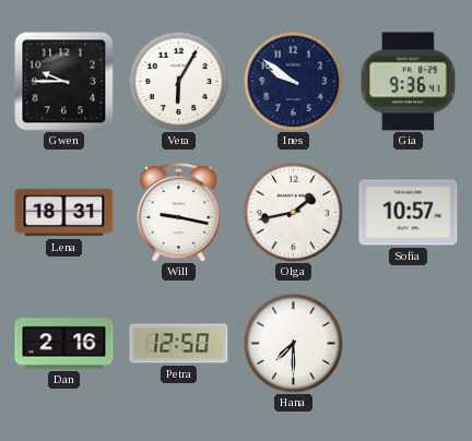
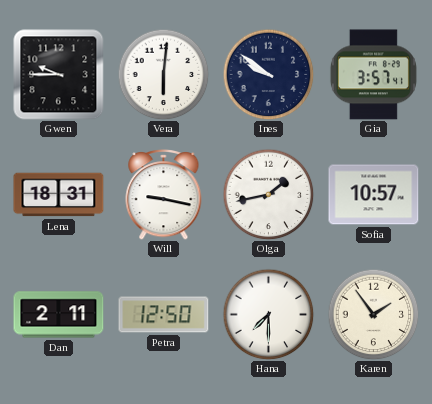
Vera: 6:05 -> 6:01 (163, 74)
Gia: 9:36 -> 3:57 (373, 75)
Dan: 2:16 -> 2:11 (59, 315)
Karen: none -> 1:54 (373, 314)
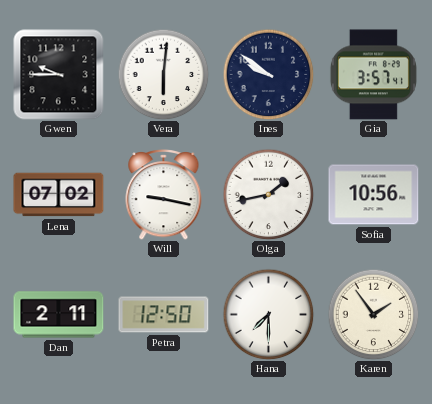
Lena: 18:31 -> 07:02 (59, 195)
Sofia: 10:57 -> 10:56 (374, 195)
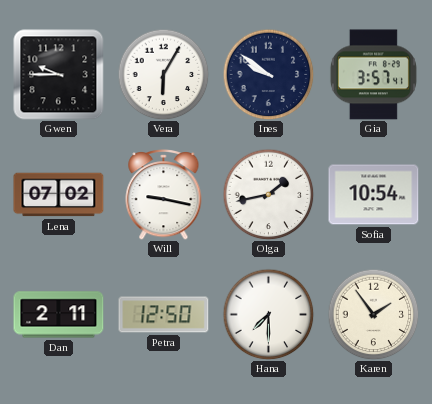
Vera: 6:01 -> 6:05 (163, 74)
Sofia: 10:56 -> 10:54 (374, 195)
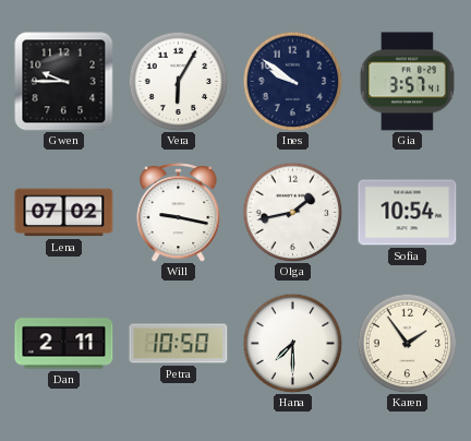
Petra: 12:50 -> 10:50 (179, 344)
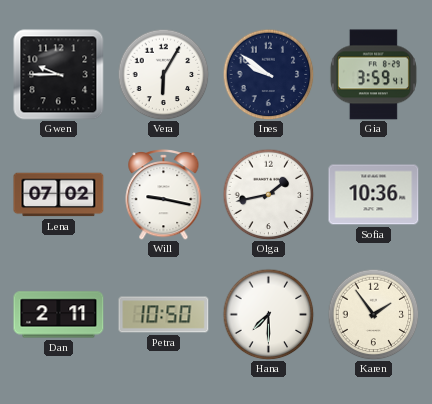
Gia: 3:57 -> 3:59 (373, 75)
Sofia: 10:54 -> 10:36 (374, 195)
